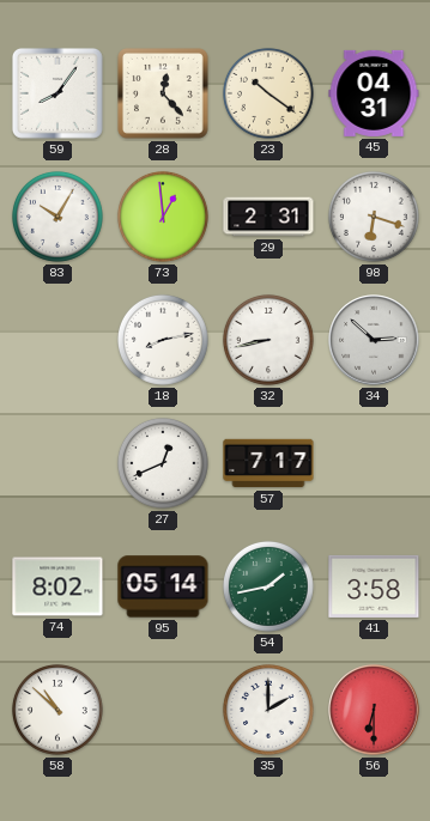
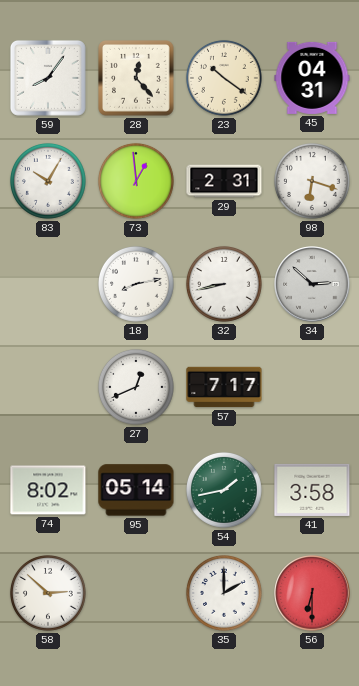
58: 10:52 -> 2:52 (48, 593)
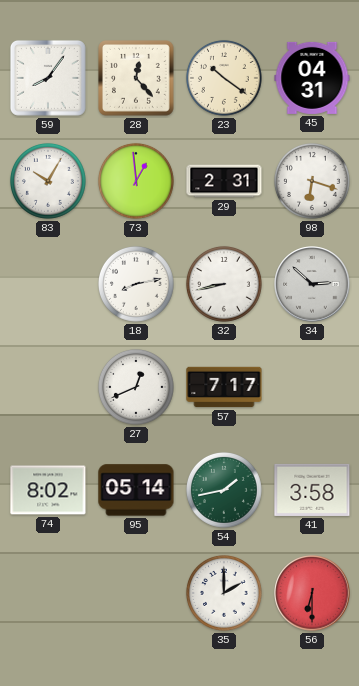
58: 2:52 -> none (48, 593)
